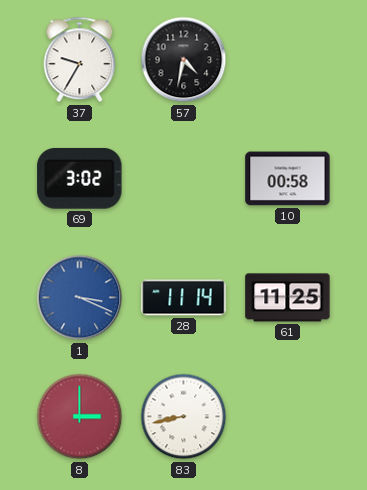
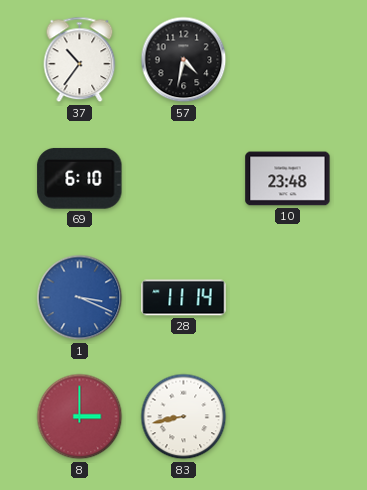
37: 9:35 -> 10:36 (80, 60)
69: 3:02 -> 6:10 (80, 179)
10: 00:58 -> 23:48 (288, 179)
61: 11:25 -> none (288, 298)
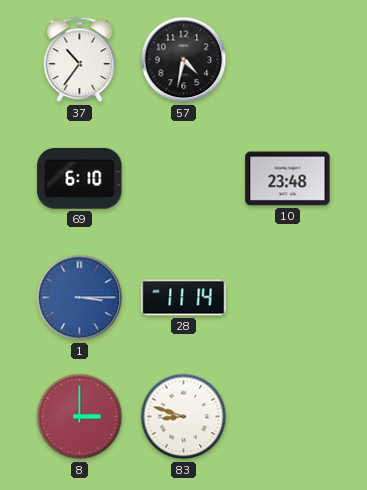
1: 3:19 -> 3:15 (80, 298)
83: 8:43 -> 8:48 (184, 417)
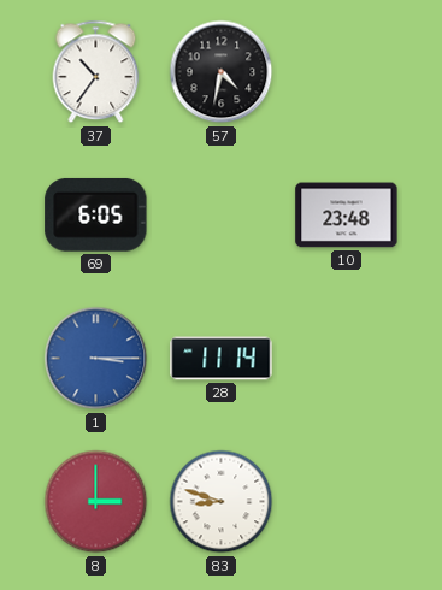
69: 6:10 -> 6:05 (96, 216)
